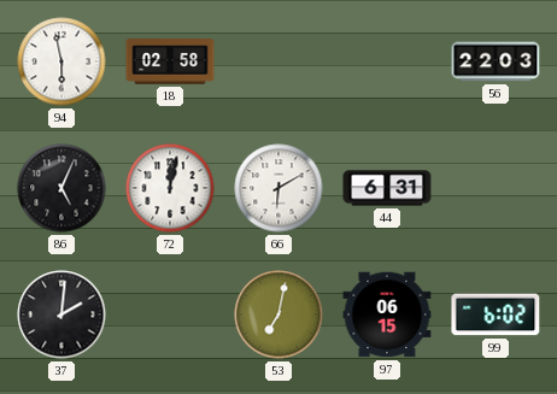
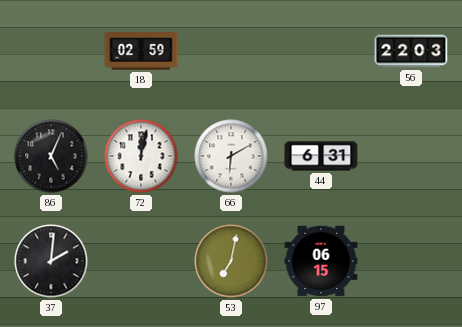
94: 5:58 -> none (61, 61)
18: 02:58 -> 02:59 (141, 51)
99: 6:02 -> none (496, 314)
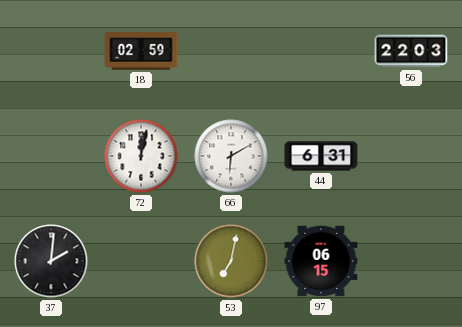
86: 5:04 -> none (51, 156)
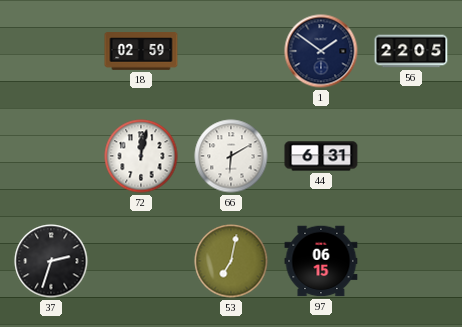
1: none -> 1:51 (321, 51)
56: 22:03 -> 22:05 (411, 51)
37: 2:01 -> 2:33 (51, 261)
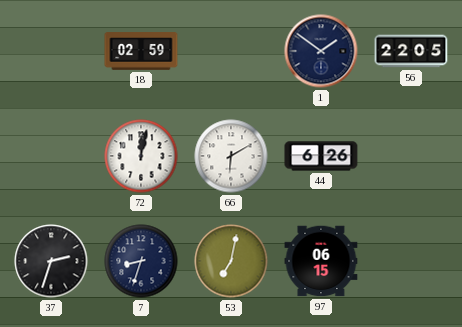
44: 6:31 -> 6:26 (321, 156)
7: none -> 8:33 (141, 261)
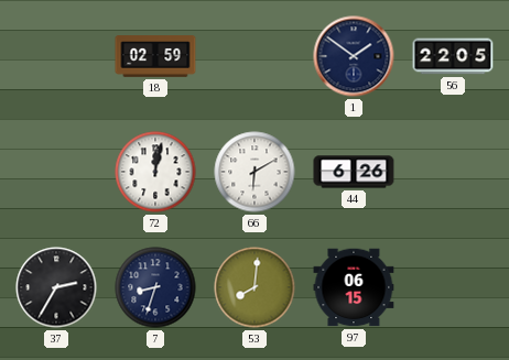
37: 2:33 -> 2:35 (56, 287)
53: 7:02 -> 8:01 (254, 287)
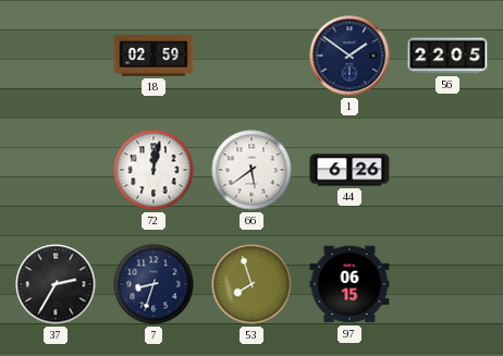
66: 6:10 -> 5:39 (251, 170)
53: 8:01 -> 7:57 (251, 284)
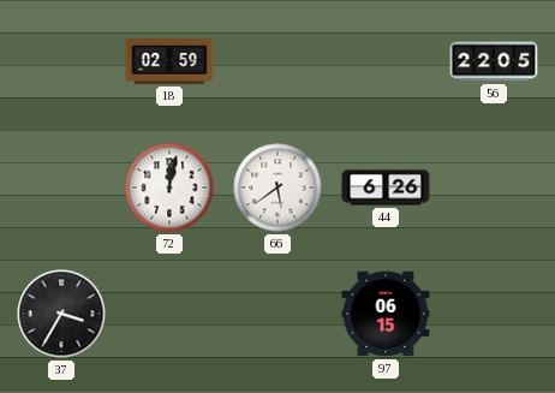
1: 1:51 -> none (349, 56)
37: 2:35 -> 3:35 (61, 314)
7: 8:33 -> none (154, 284)
53: 7:57 -> none (251, 284)
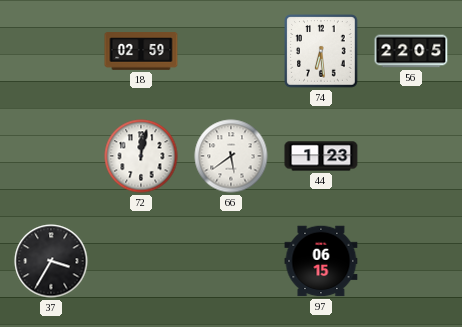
74: none -> 6:29 (321, 51)
44: 6:26 -> 1:23 (321, 156)
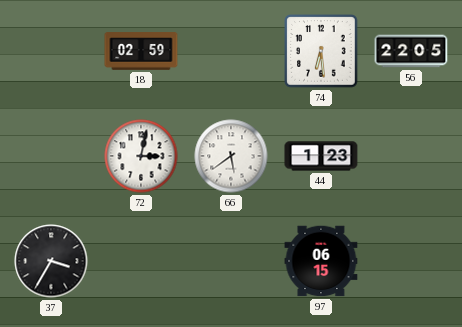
72: 12:02 -> 3:02 (141, 156)
